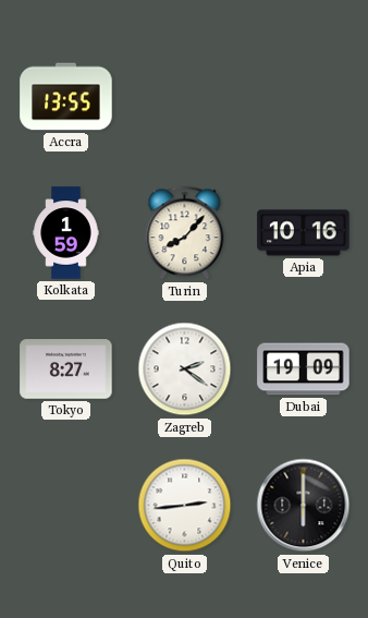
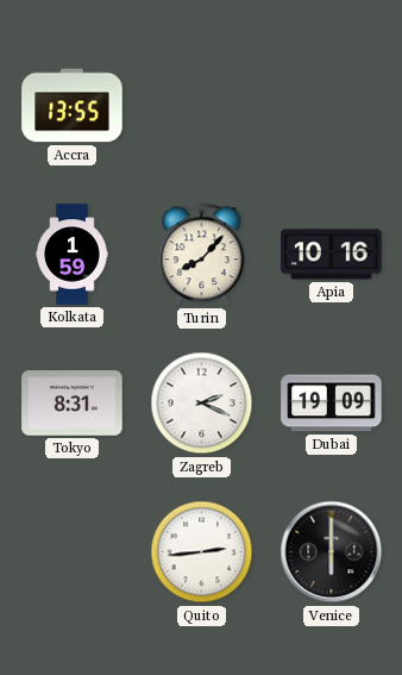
Tokyo: 8:27 -> 8:31 (73, 404)
Zagreb: 2:21 -> 2:19 (202, 404)
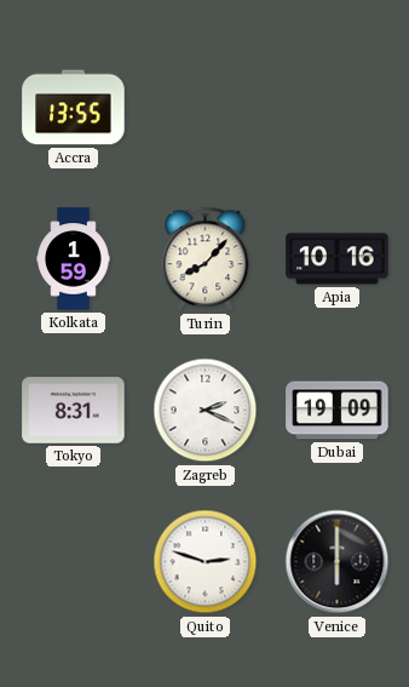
Quito: 2:44 -> 2:48 (206, 562)
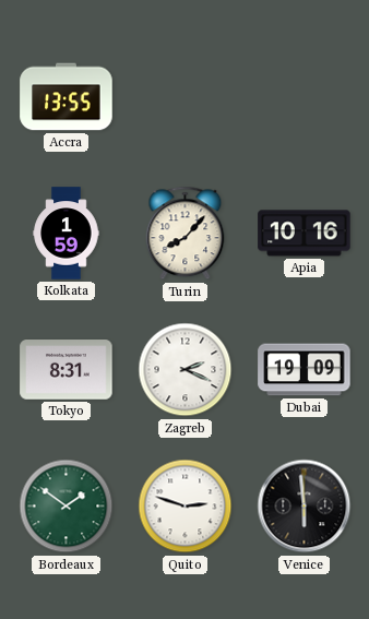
Bordeaux: none -> 1:51 (67, 507)
Venice: 6:00 -> 5:59 (305, 507)
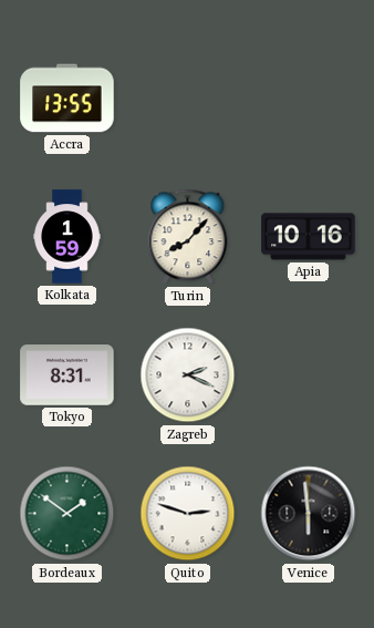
Dubai: 19:09 -> none (305, 370)
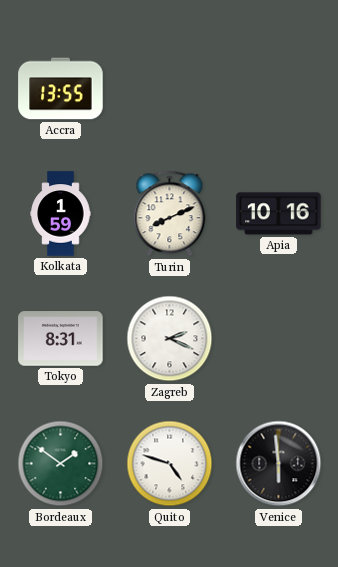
Turin: 8:07 -> 8:11 (170, 214)
Quito: 2:48 -> 4:48 (170, 464)
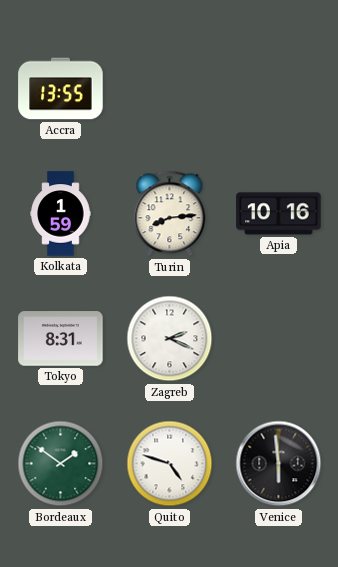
Turin: 8:11 -> 8:14 (170, 214)
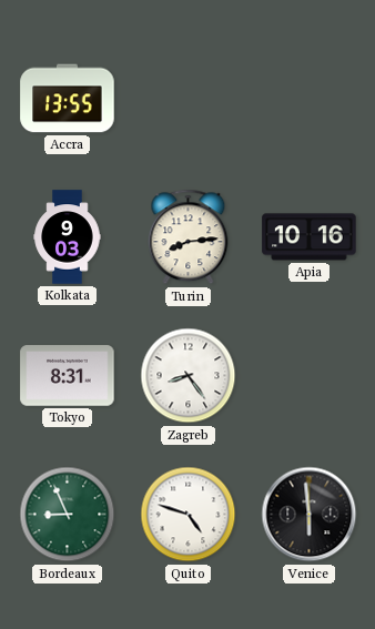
Kolkata: 1:59 -> 9:03 (68, 237)
Zagreb: 2:19 -> 8:24 (189, 376)
Bordeaux: 1:51 -> 8:56 (68, 515)
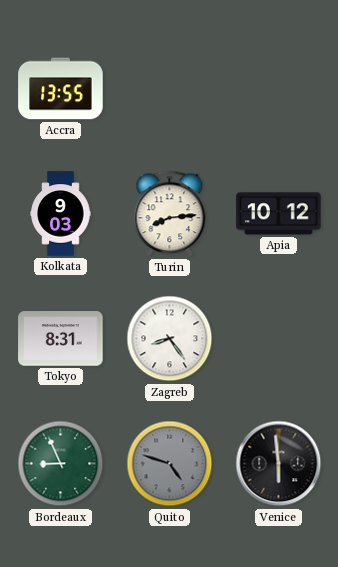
Apia: 10:16 -> 10:12 (279, 214)
Quito dial: white -> grey (170, 464)
